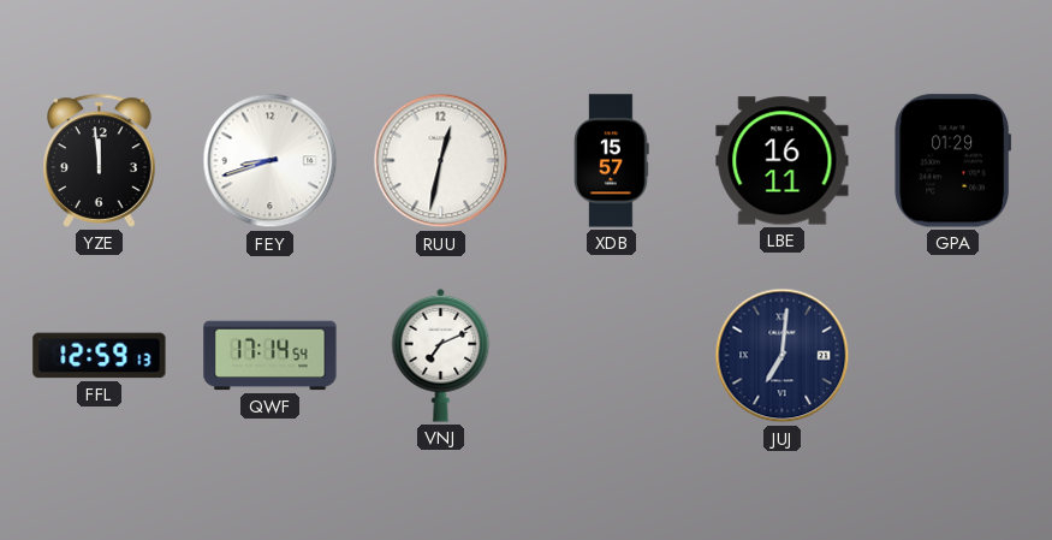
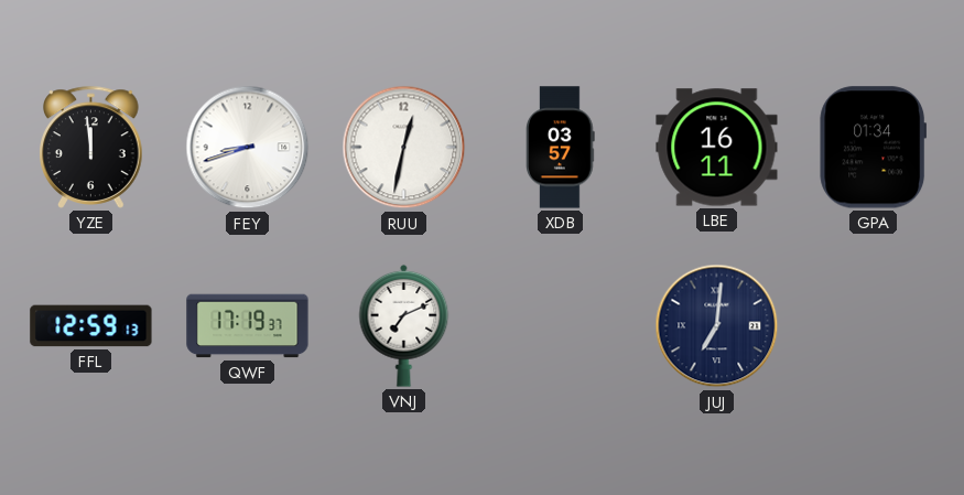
XDB: 15:57 -> 03:57 (561, 148)
GPA: 01:29 -> 01:34 (874, 148)
QWF: 17:14 -> 17:19 (248, 326)
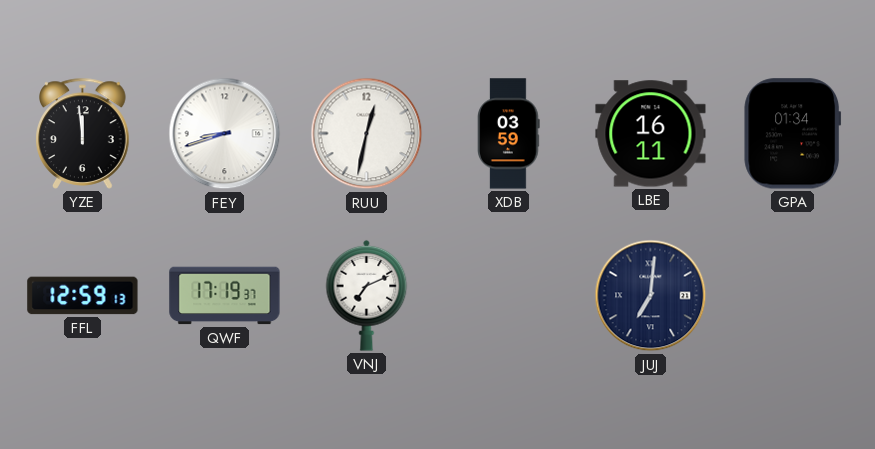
XDB: 03:57 -> 03:59 (509, 134)
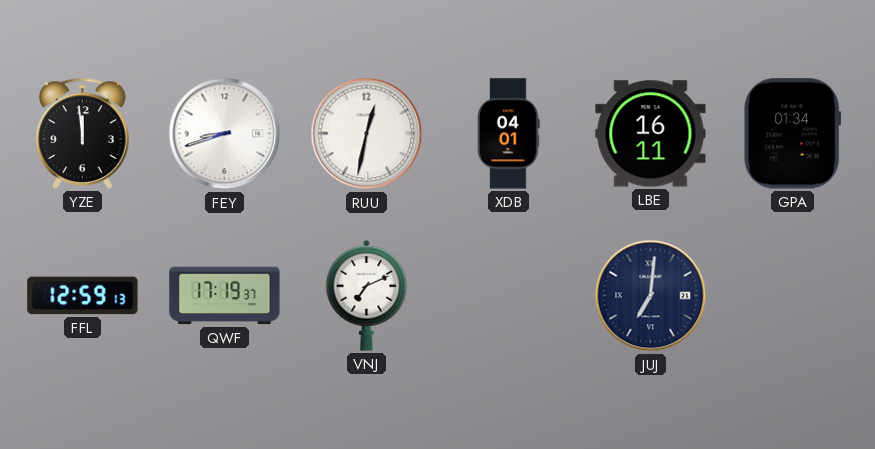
XDB: 03:59 -> 04:01 (509, 134)
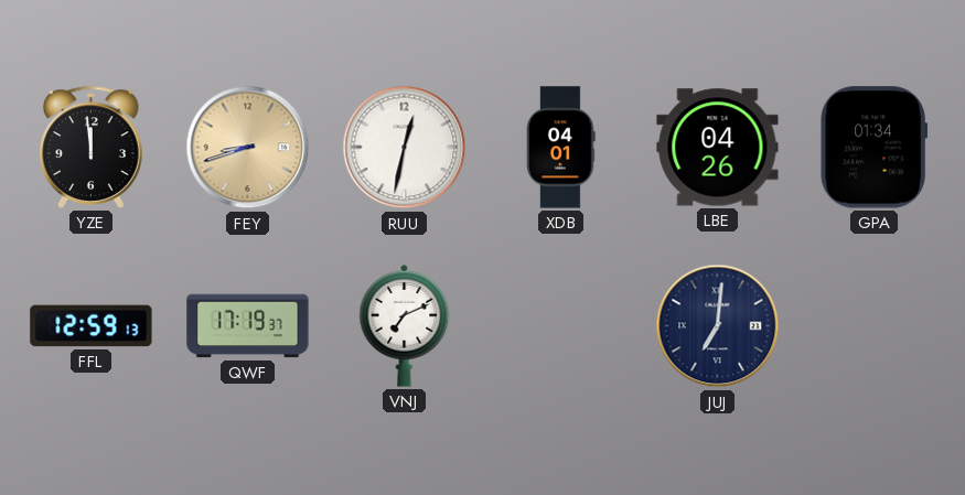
FEY dial: white -> champagne (248, 148)
LBE: 16:11 -> 04:26 (718, 148)
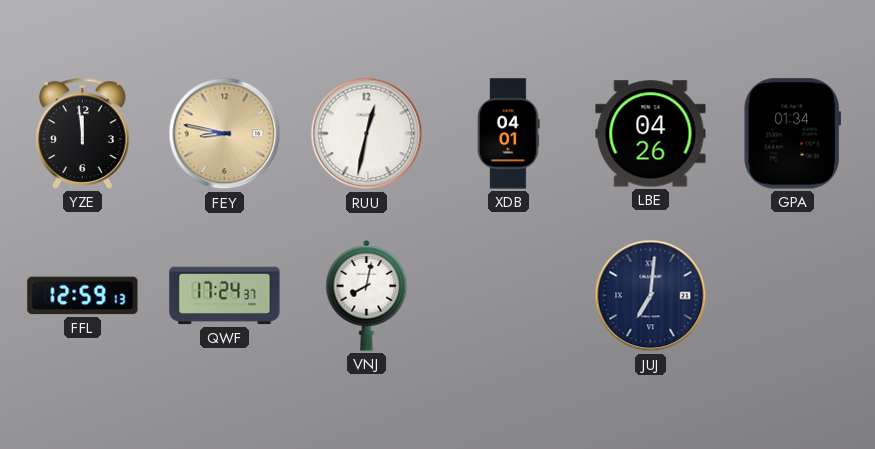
FEY: 8:42 -> 8:47 (225, 134)
QWF: 17:19 -> 17:24 (225, 296)
VNJ: 7:11 -> 8:02 (367, 295)
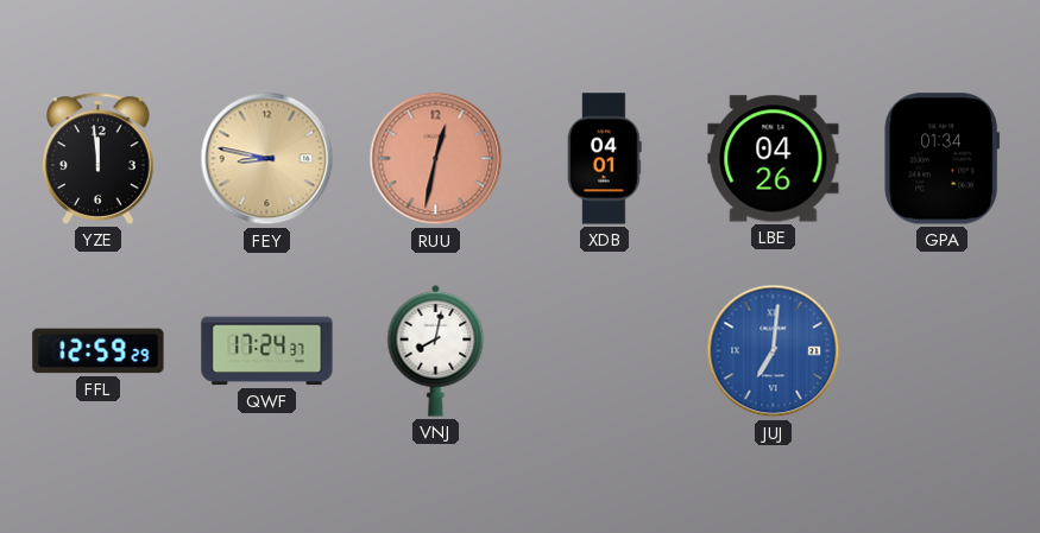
RUU dial: white -> salmon (436, 159)
FFL: 12:59:13 -> 12:59:29 (99, 351)
JUJ dial: navy -> blue (774, 351)
